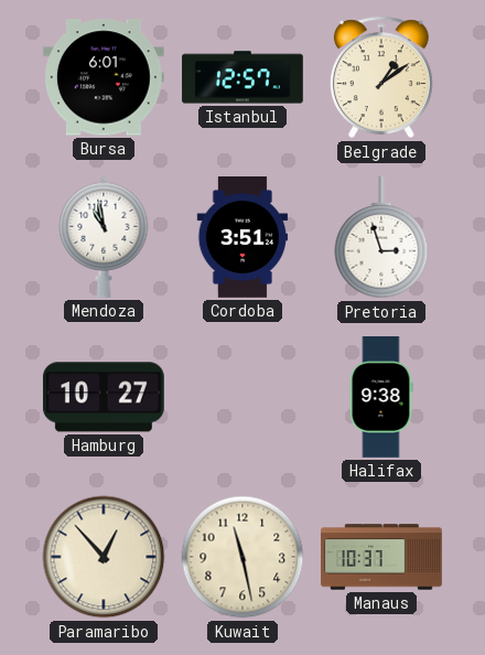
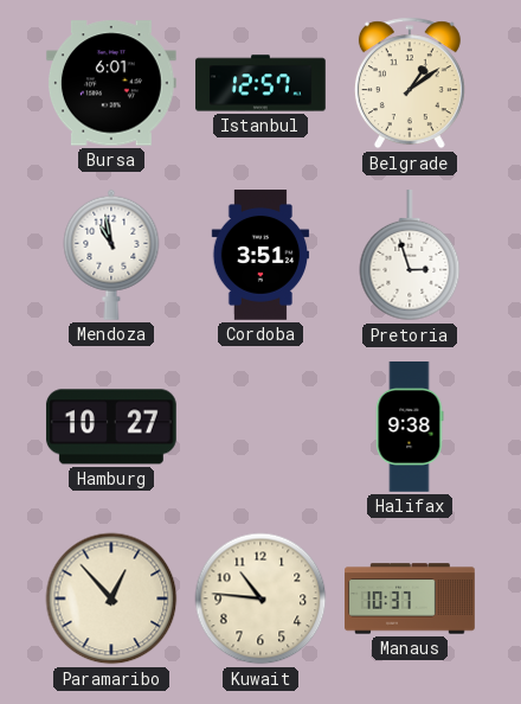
Kuwait: 11:28 -> 10:46 (260, 599)
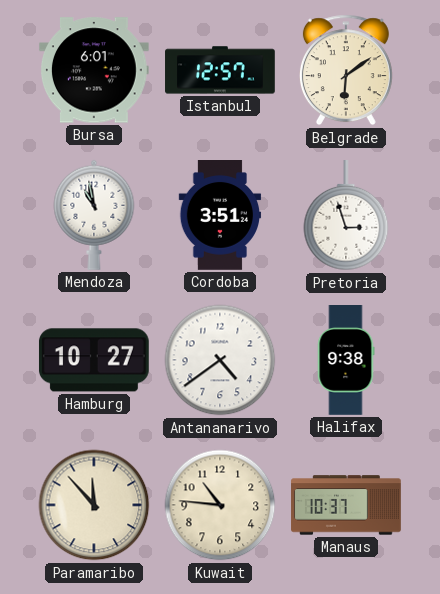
Belgrade: 1:09 -> 6:09 (346, 70)
Antananarivo: none -> 4:39 (220, 360)
Paramaribo: 12:53 -> 11:53 (94, 505)
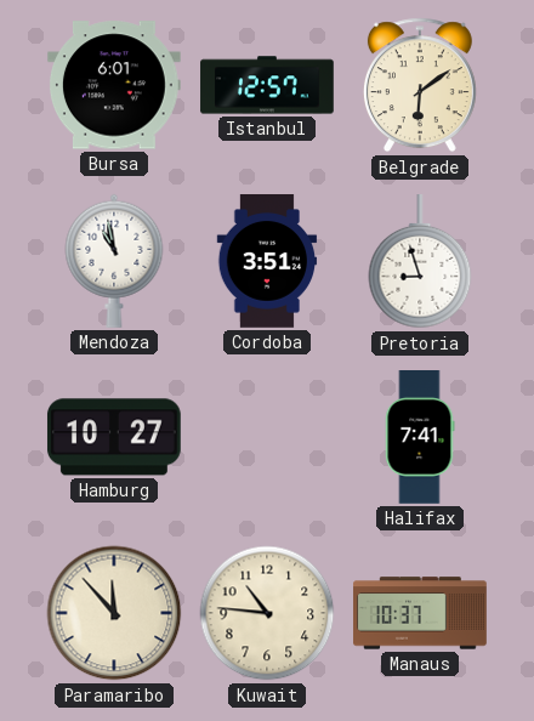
Pretoria: 2:57 -> 8:57 (420, 262)
Antananarivo: 4:39 -> none (220, 360)
Halifax: 9:38 -> 7:41 (420, 438)
